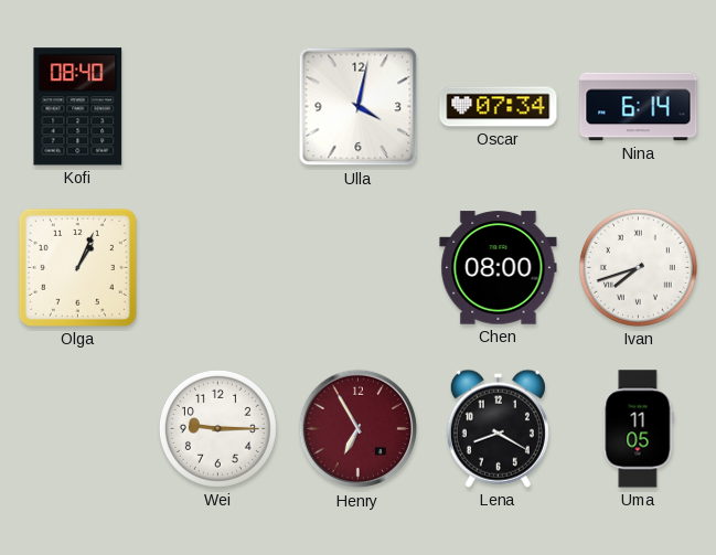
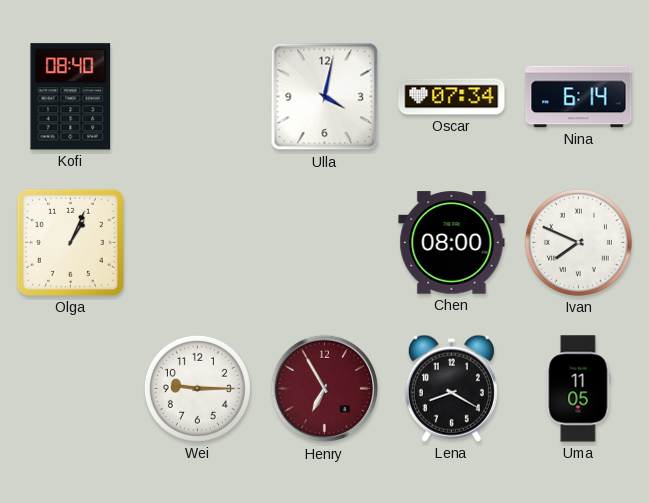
Ivan: 7:42 -> 7:49 (578, 242)
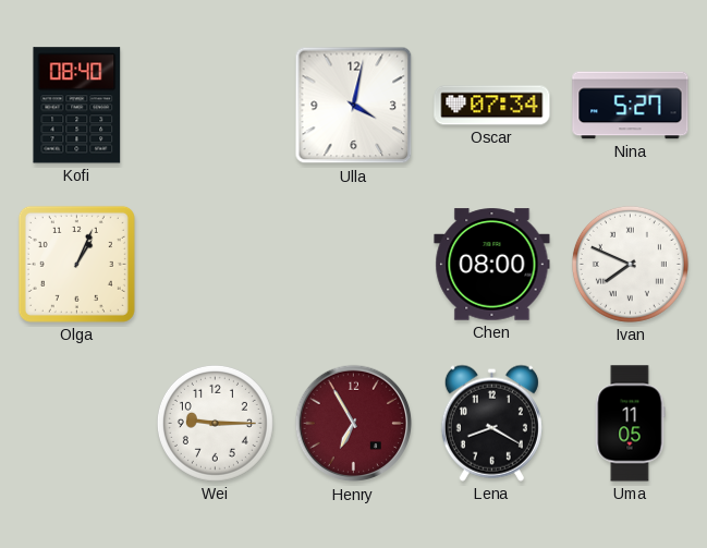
Nina: 6:14 -> 5:27 (631, 106)
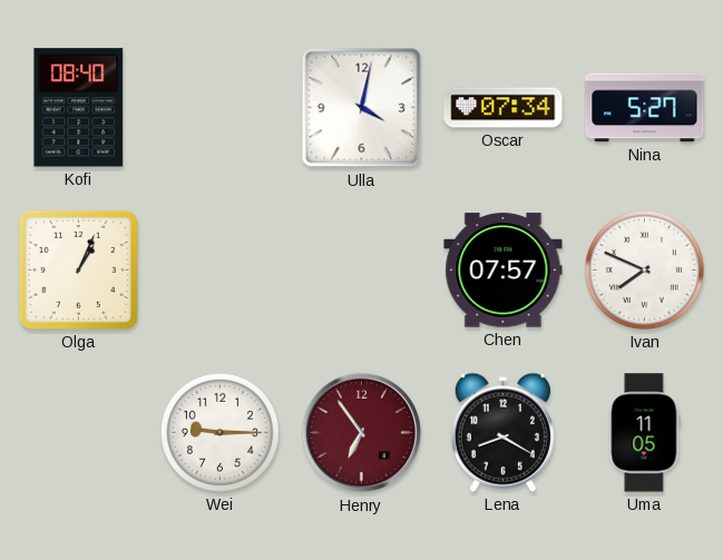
Chen: 08:00 -> 07:57 (504, 271)
Henry: 6:55 -> 6:54 (362, 433)
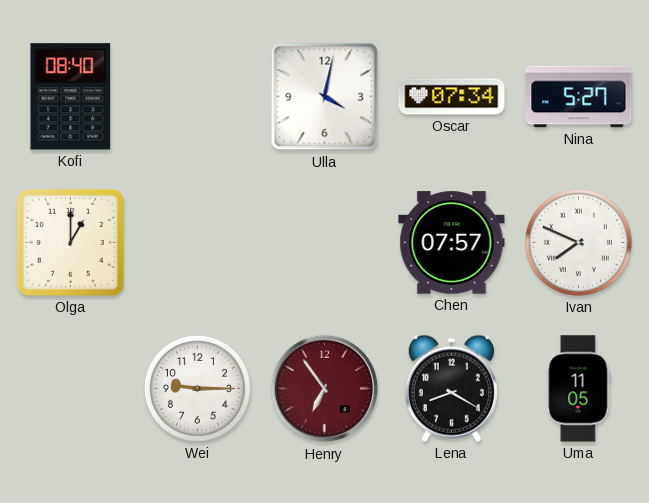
Olga: 1:04 -> 1:00 (70, 242)
